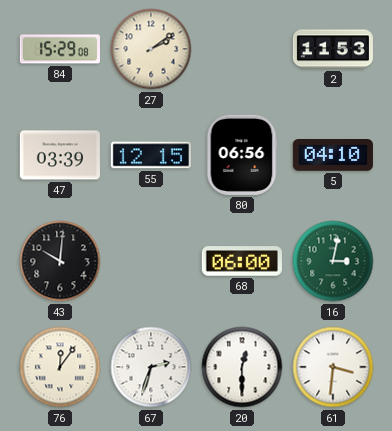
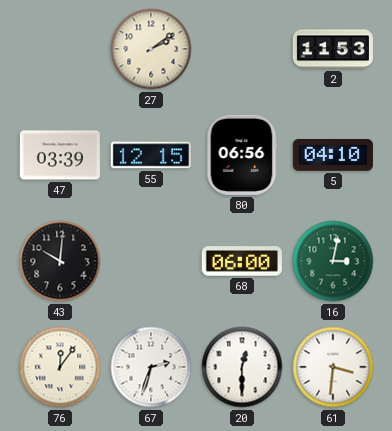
84: 15:29 -> none (60, 49)
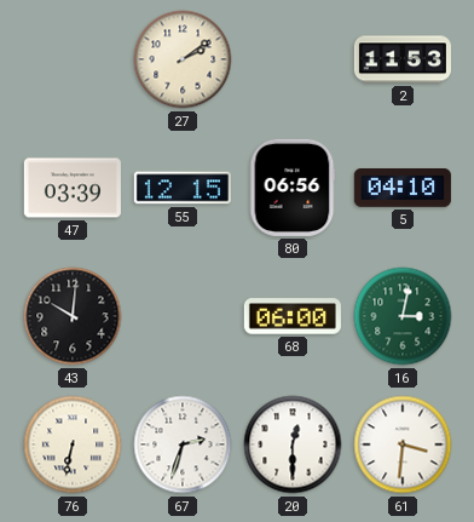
76: 12:06 -> 6:32 (73, 444)
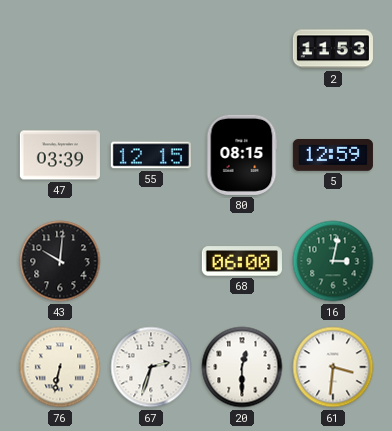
27: 2:09 -> none (183, 59)
80: 06:56 -> 08:15 (242, 155)
5: 04:10 -> 12:59 (333, 156)
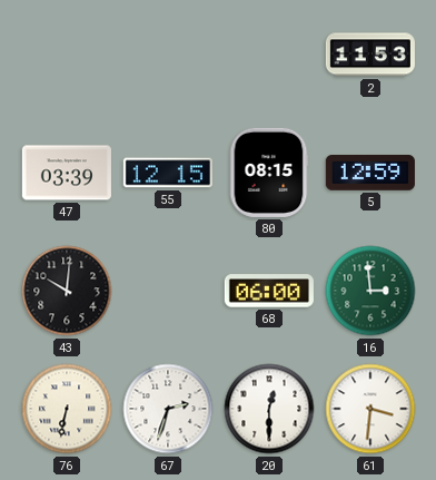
16: 3:02 -> 2:59 (370, 291)
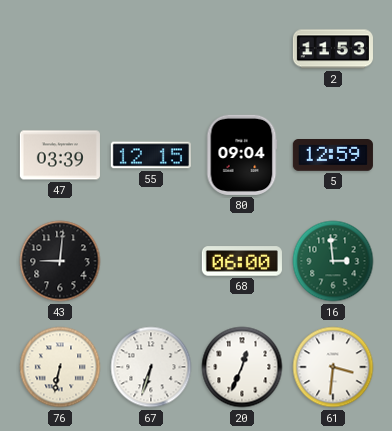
80: 08:15 -> 09:04 (242, 155)
43: 10:01 -> 9:01 (60, 261)
67: 2:33 -> 6:33 (151, 367)
20: 12:30 -> 12:34 (242, 367)
